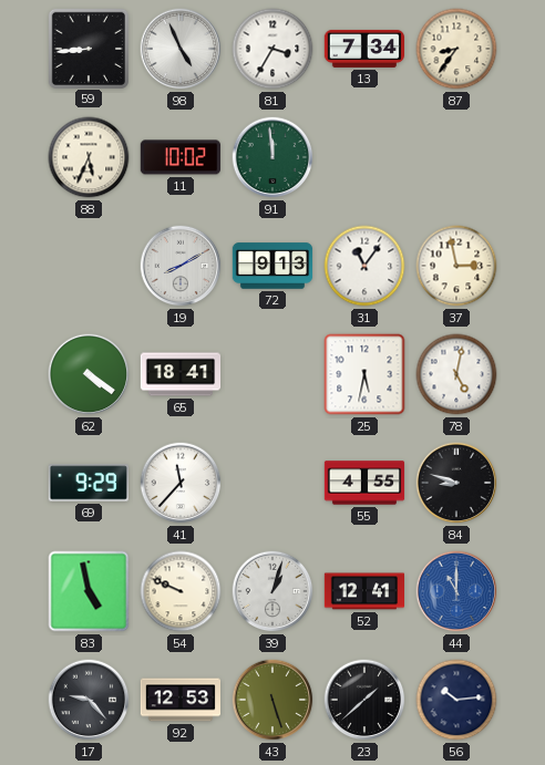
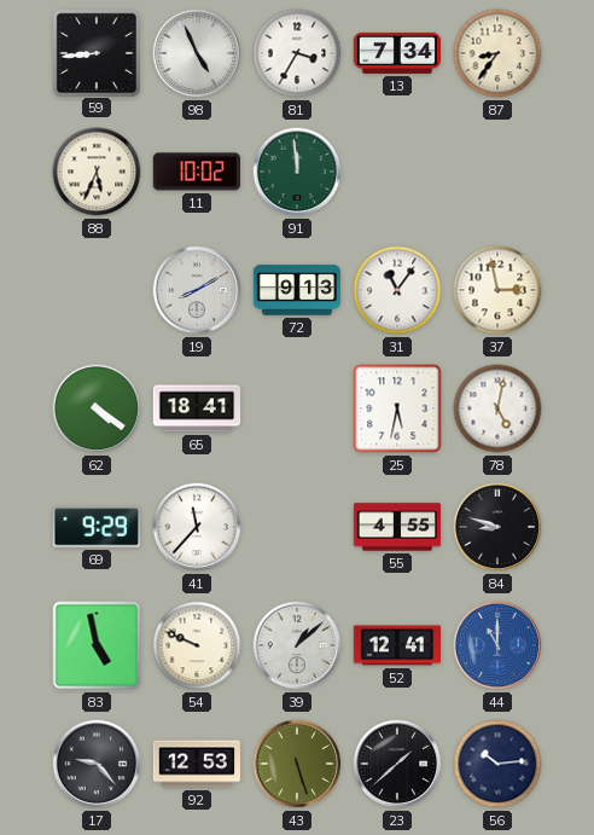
39: 1:03 -> 1:08 (297, 645)
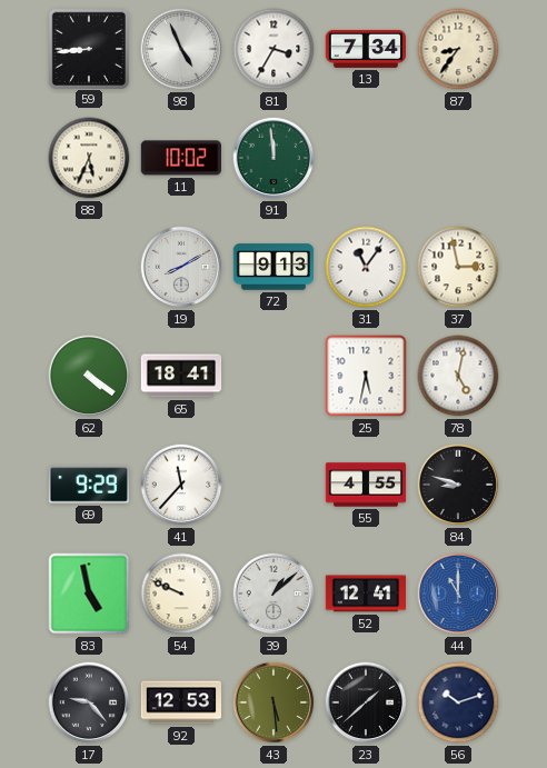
43: 5:27 -> 5:29 (273, 702)
56: 10:14 -> 10:12 (458, 702)
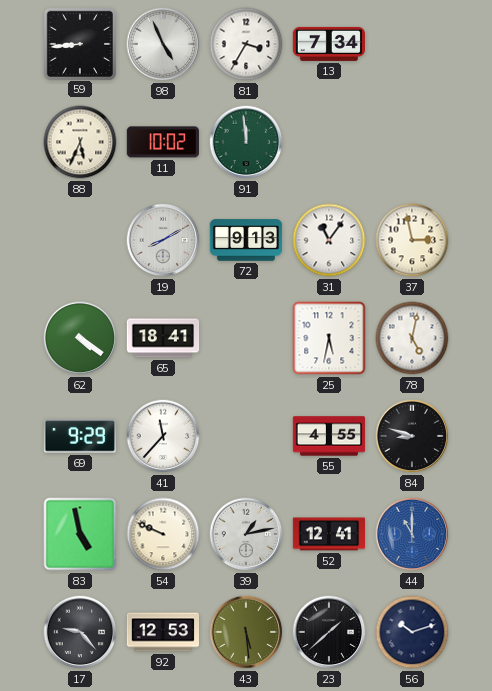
87: 8:36 -> none (458, 49)
39: 1:08 -> 1:13 (246, 534)
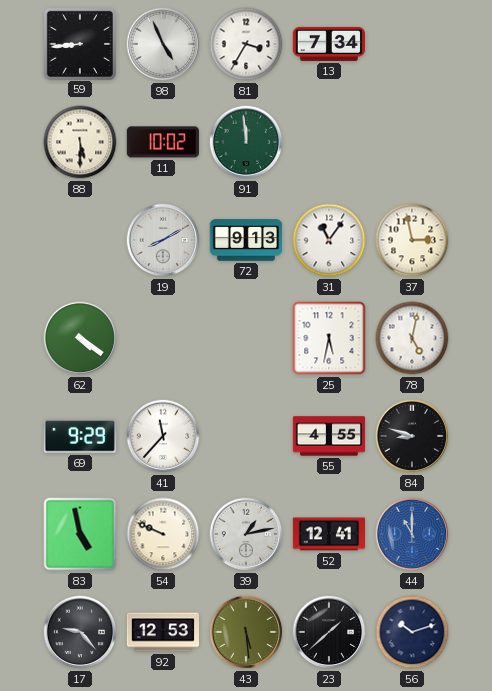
88: 5:34 -> 5:30 (80, 142)
65: 18:41 -> none (163, 338)
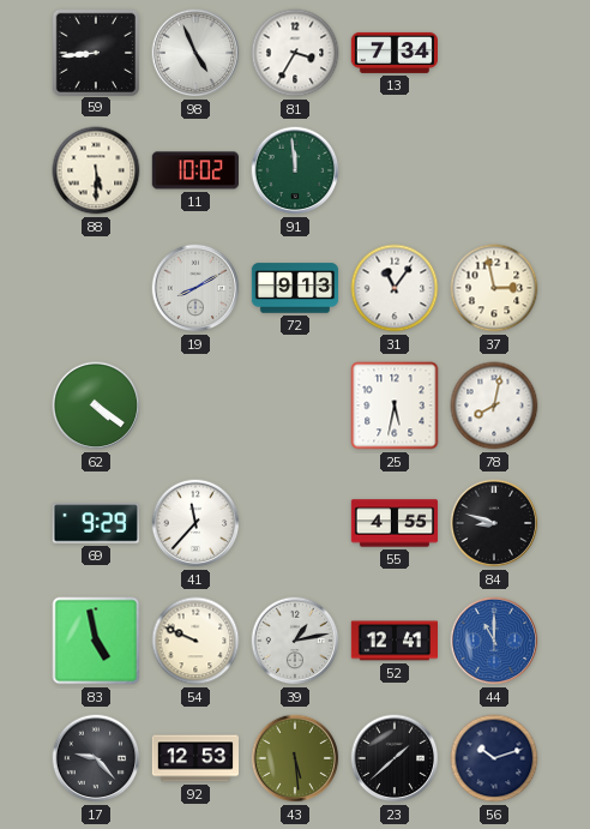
78: 5:02 -> 8:02 (494, 406)
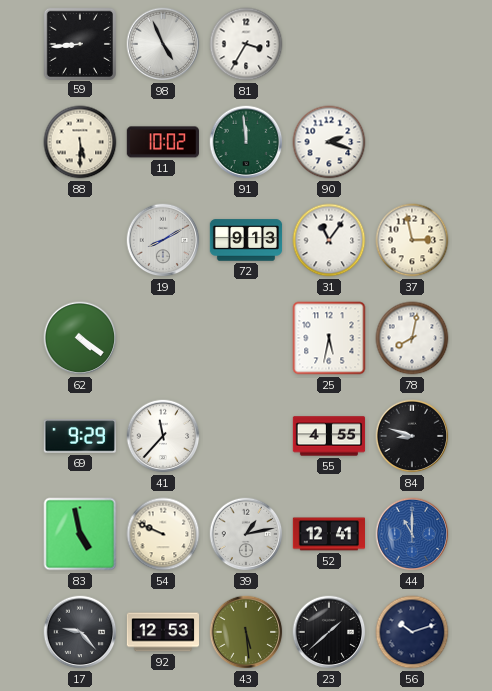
13: 7:34 -> none (393, 53)
90: none -> 2:18 (329, 142)
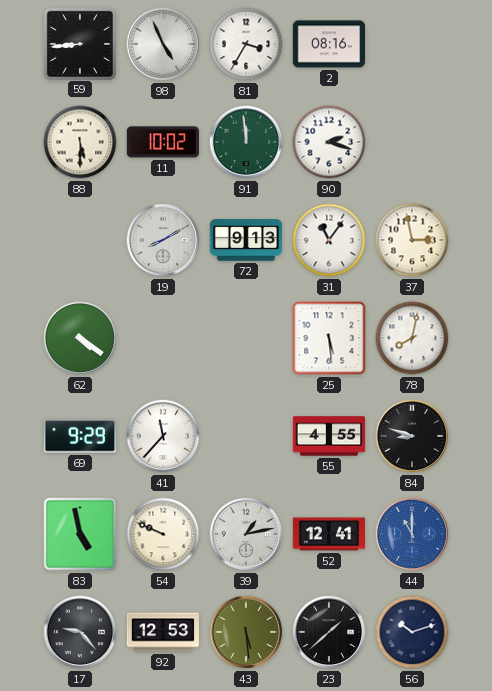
2: none -> 08:16 (328, 44)
25: 5:32 -> 5:29 (329, 338)
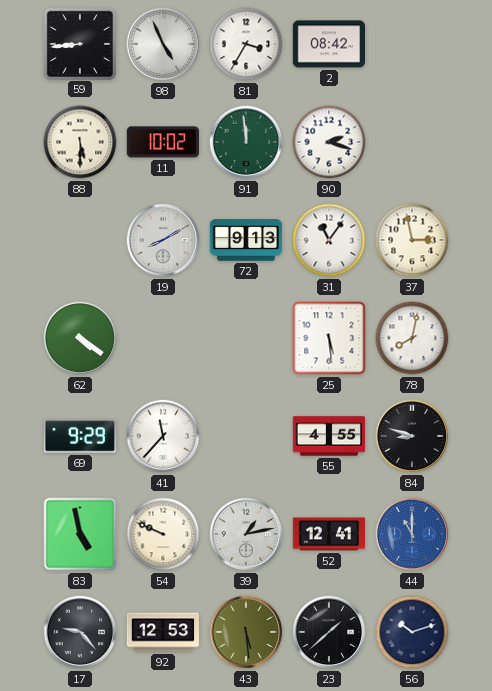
2: 08:16 -> 08:42 (328, 44)
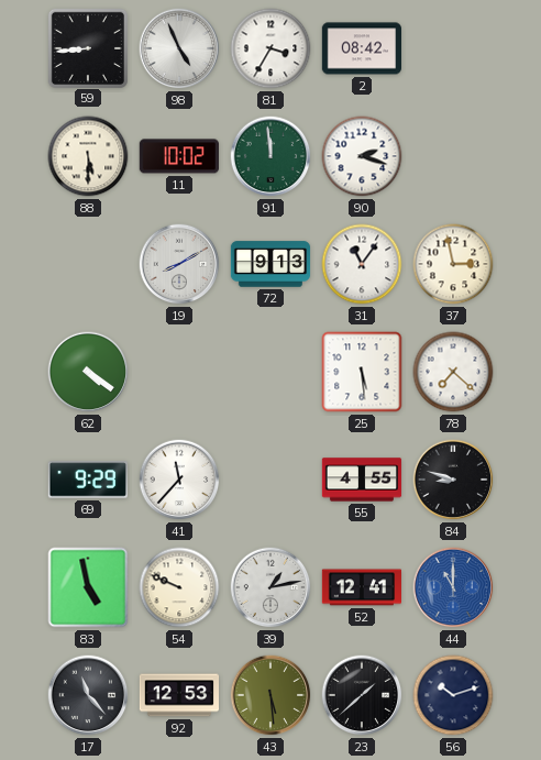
78: 8:02 -> 7:22 (453, 372)
17: 9:23 -> 11:23 (88, 695)
